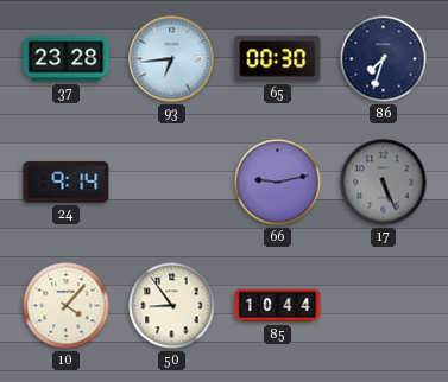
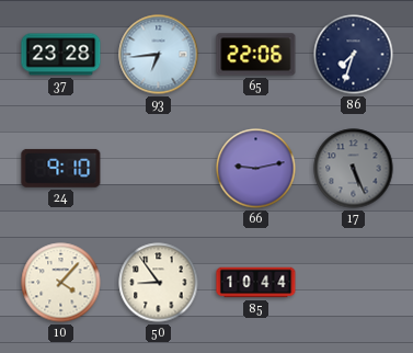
65: 00:30 -> 22:06 (256, 55)
24: 9:14 -> 9:10 (61, 168)
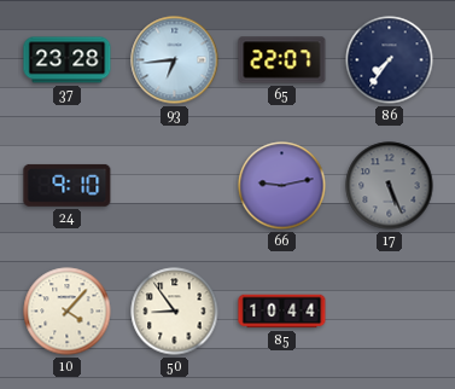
65: 22:06 -> 22:07 (282, 60)
86: 7:33 -> 7:36 (390, 60)
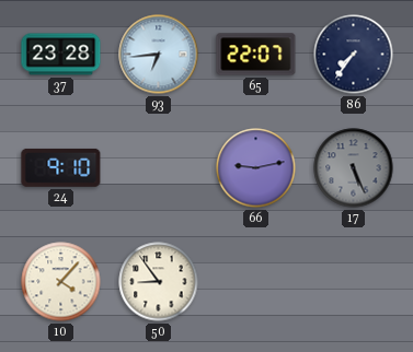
85: 10:44 -> none (282, 312)
